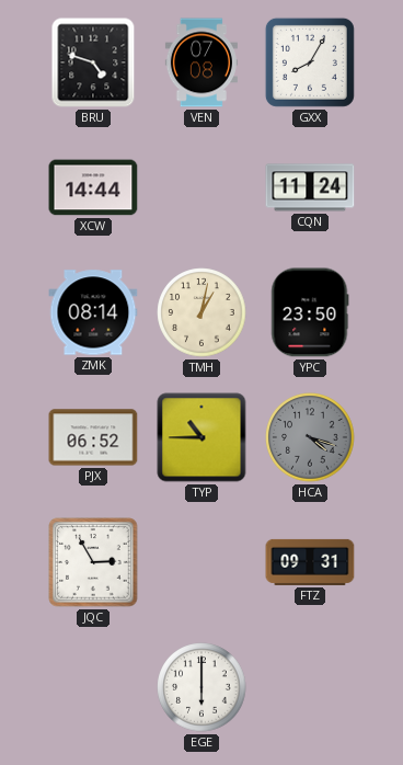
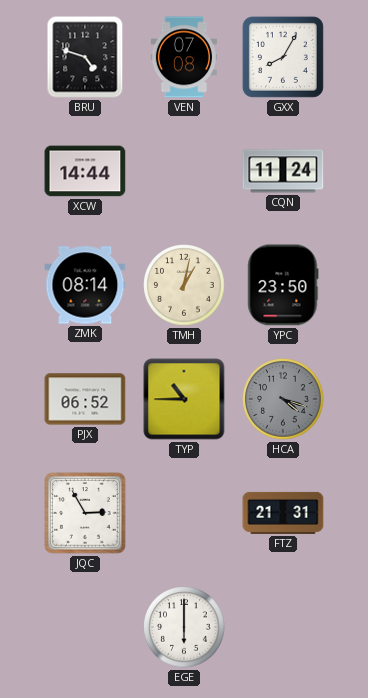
FTZ: 09:31 -> 21:31 (283, 513)
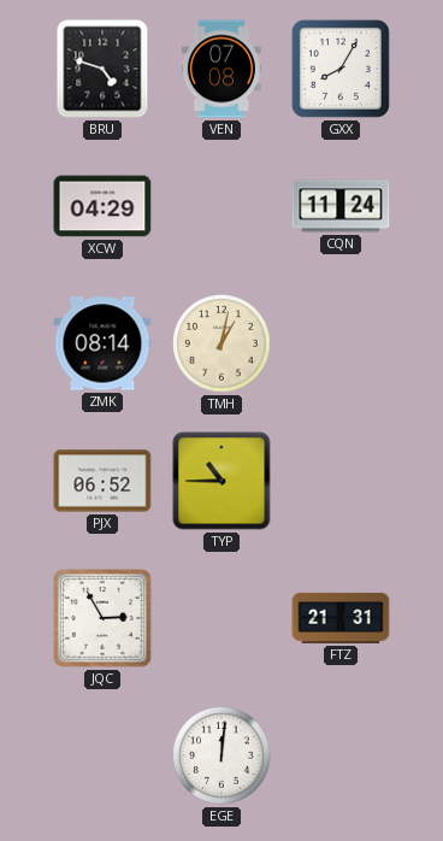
XCW: 14:44 -> 04:29 (102, 206)
YPC: 23:50 -> none (283, 285)
HCA: 4:18 -> none (283, 399)
EGE: 6:00 -> 12:01 (221, 755)
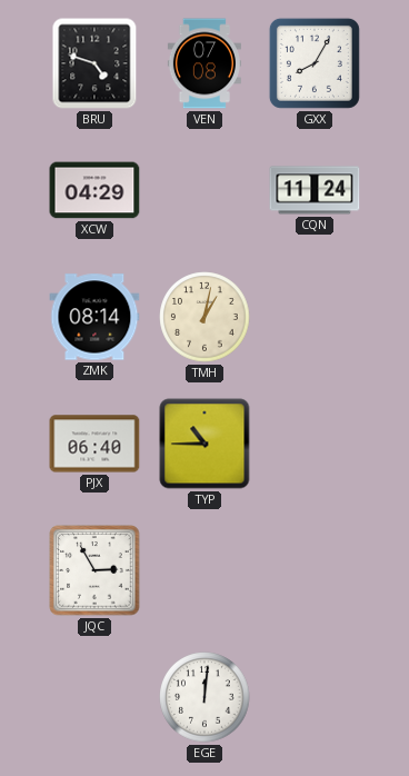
PJX: 06:52 -> 06:40 (94, 444)
FTZ: 21:31 -> none (341, 618)
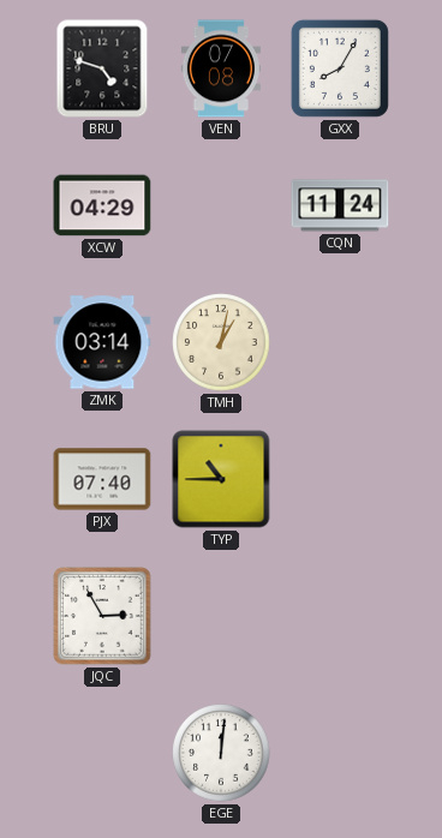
ZMK: 08:14 -> 03:14 (102, 342)
PJX: 06:40 -> 07:40 (102, 479)
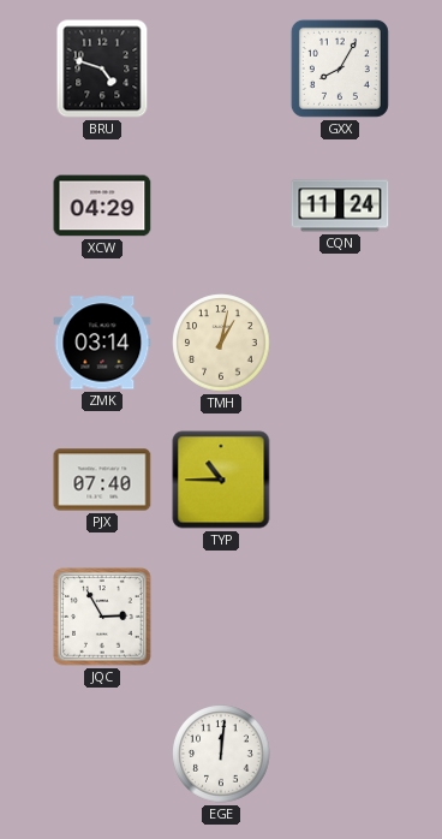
VEN: 07:08 -> none (221, 68)
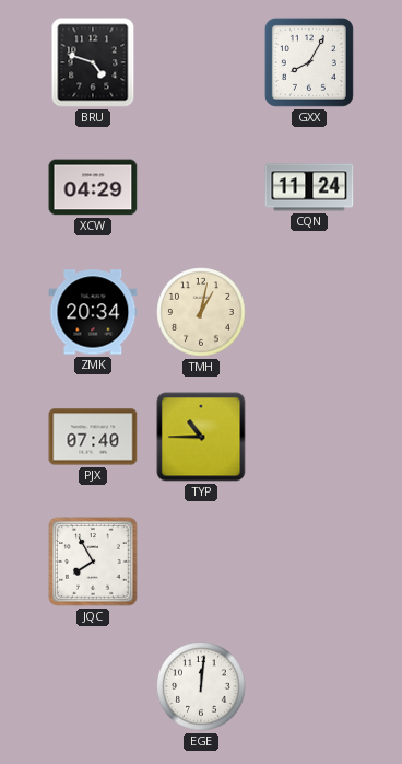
ZMK: 03:14 -> 20:34 (93, 312)
JQC: 2:55 -> 7:55 (93, 562)
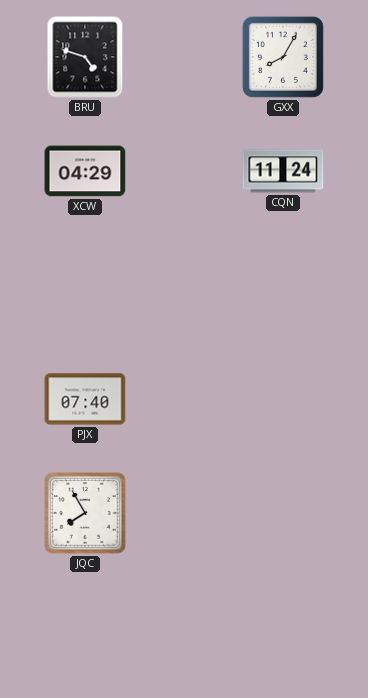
ZMK: 20:34 -> none (93, 312)
TMH: 1:02 -> none (201, 312)
TYP: 10:45 -> none (201, 437)
EGE: 12:01 -> none (201, 686)
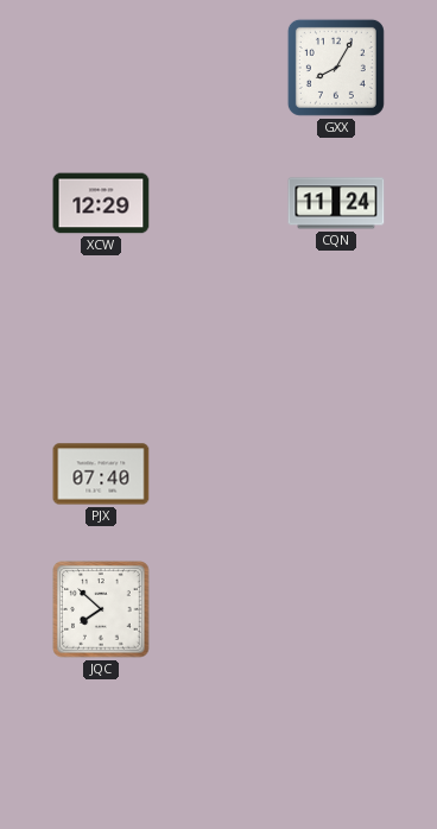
BRU: 4:48 -> none (85, 57)
XCW: 04:29 -> 12:29 (101, 203)
JQC: 7:55 -> 7:52 (101, 609)
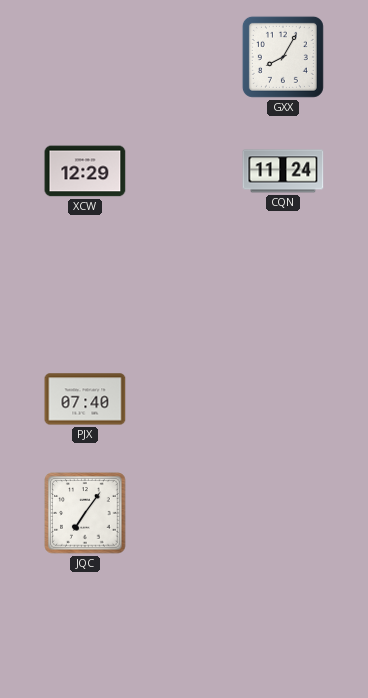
JQC: 7:52 -> 7:06 (85, 513)
